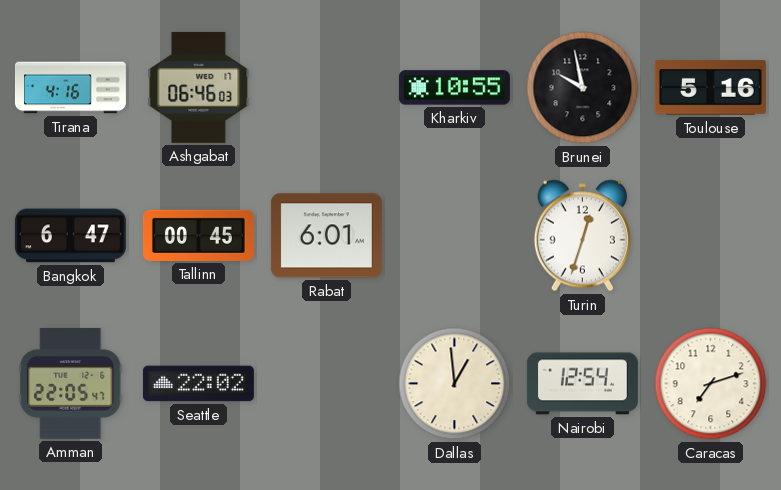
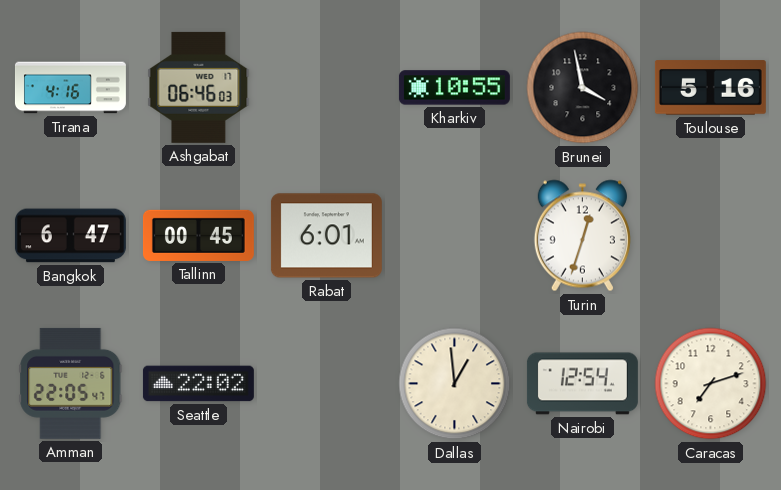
Brunei: 9:58 -> 3:58 (583, 88)
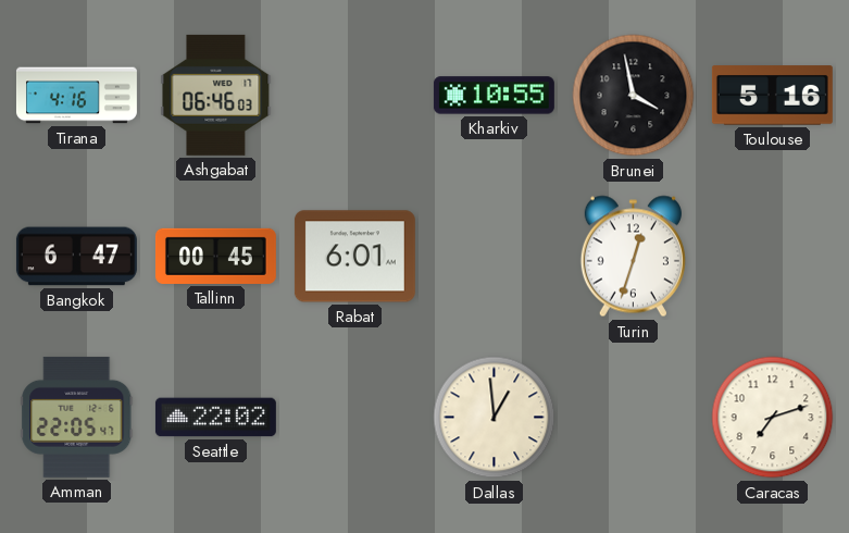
Nairobi: 12:54 -> none (582, 384)
